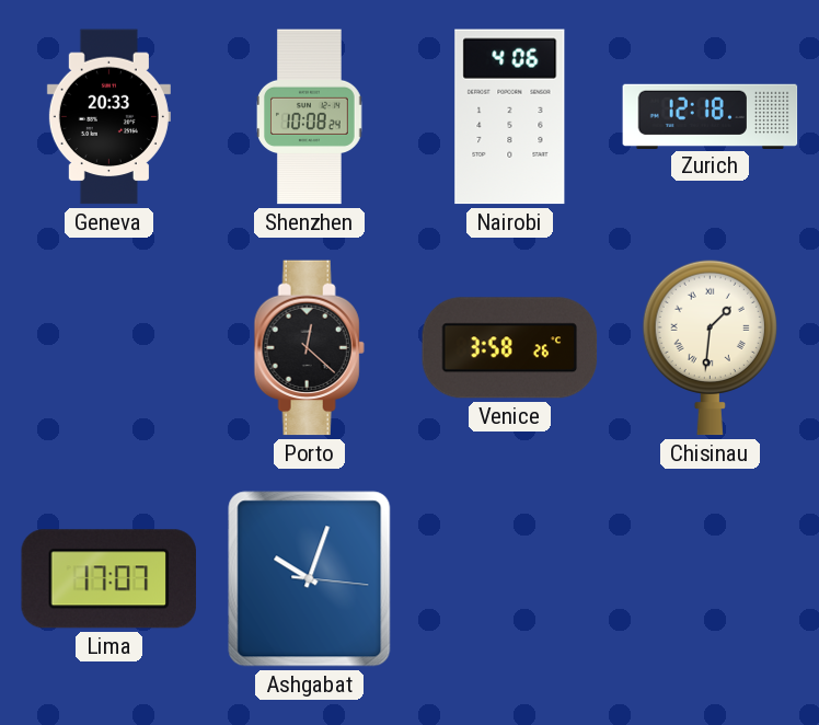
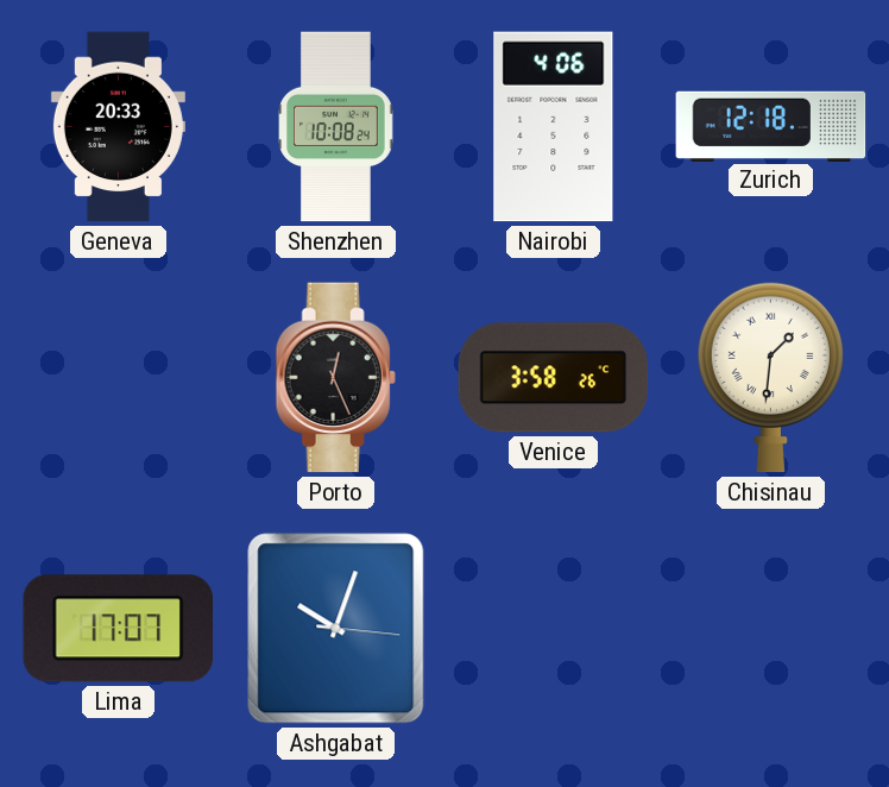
Porto: 12:22 -> 12:26 (335, 378)
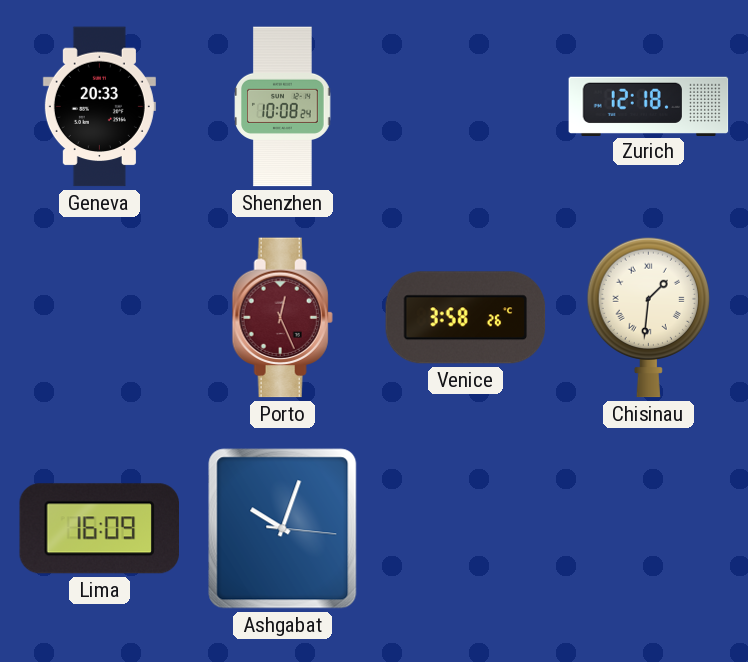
Nairobi: 4:06 -> none (554, 127)
Porto dial: black -> burgundy (282, 318)
Lima: 17:07 -> 16:09 (100, 529)
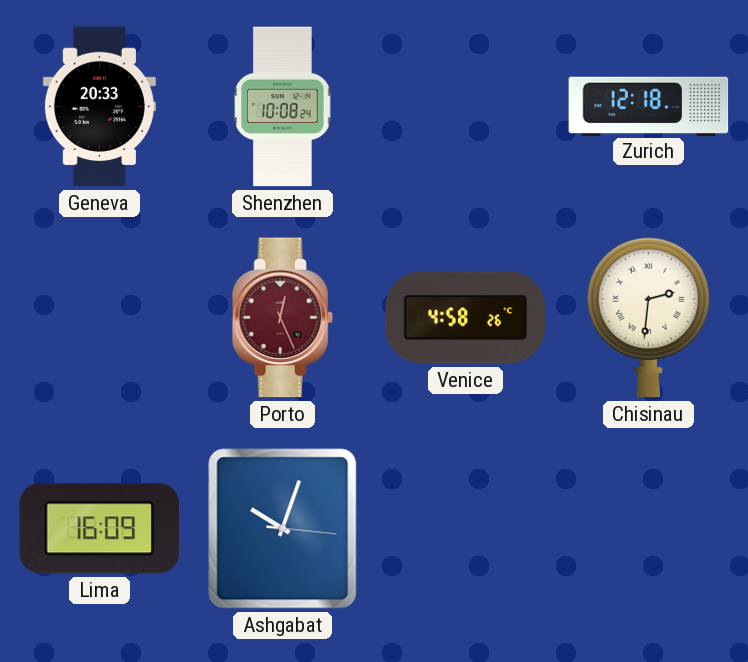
Venice: 3:58 -> 4:58 (466, 318)
Chisinau: 1:31 -> 2:31 (648, 317)
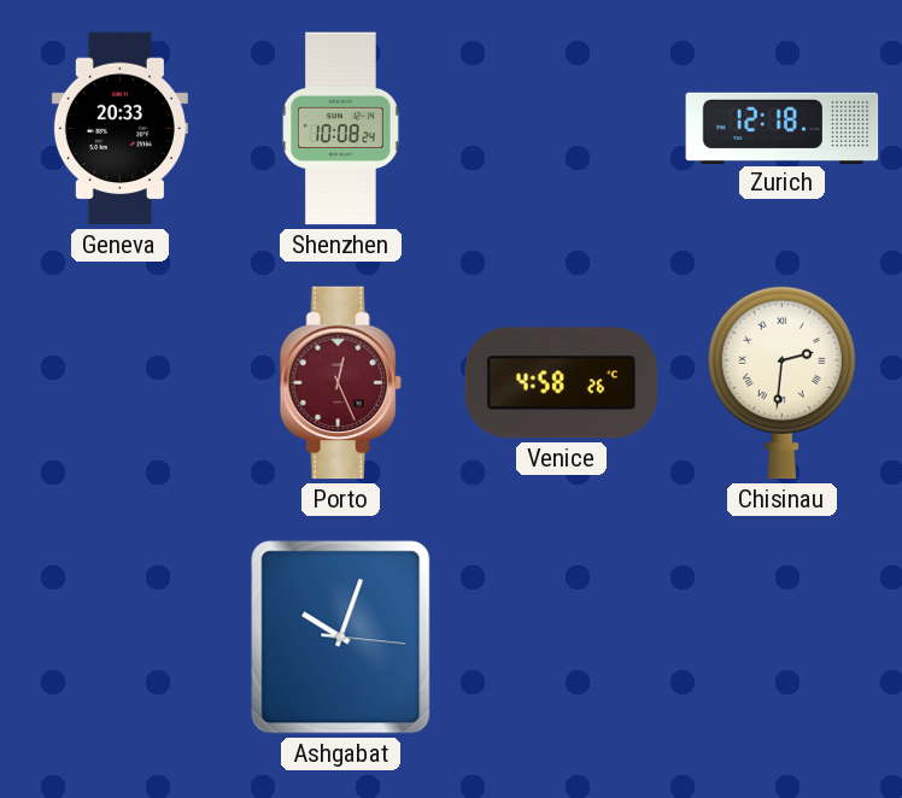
Lima: 16:09 -> none (100, 529)
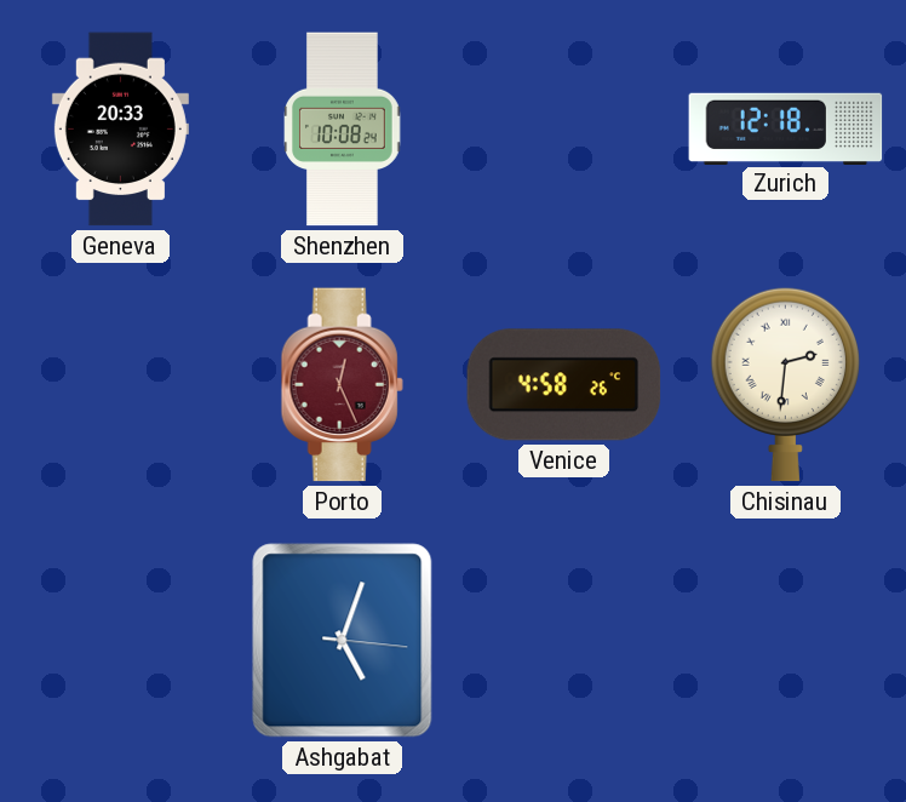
Ashgabat: 10:03 -> 5:03 (343, 641)
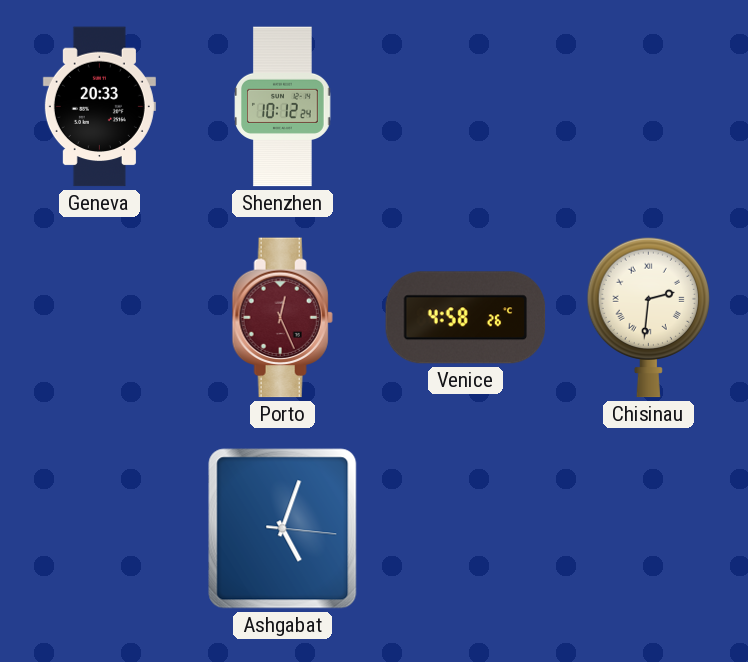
Shenzhen: 10:08 -> 10:12 (283, 107)
Zurich: 12:18 -> none (786, 128)
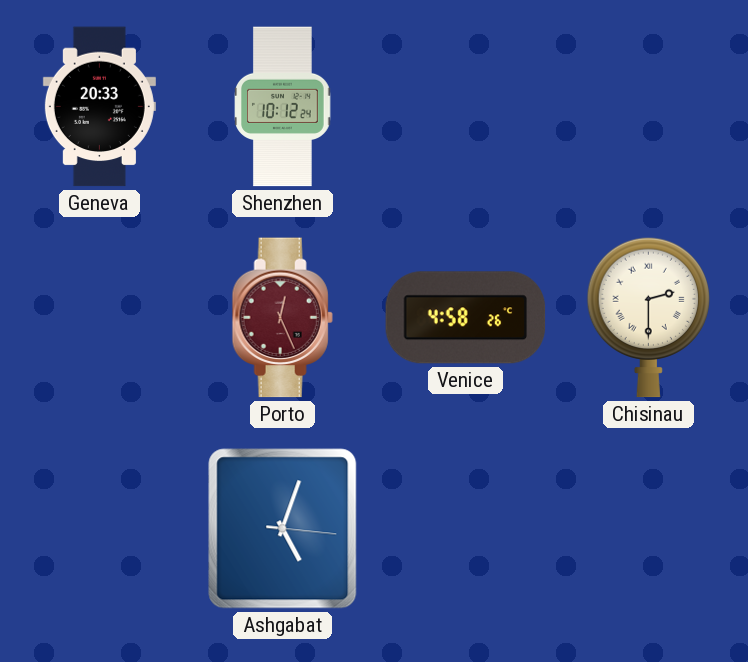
Chisinau: 2:31 -> 2:30 (648, 317)
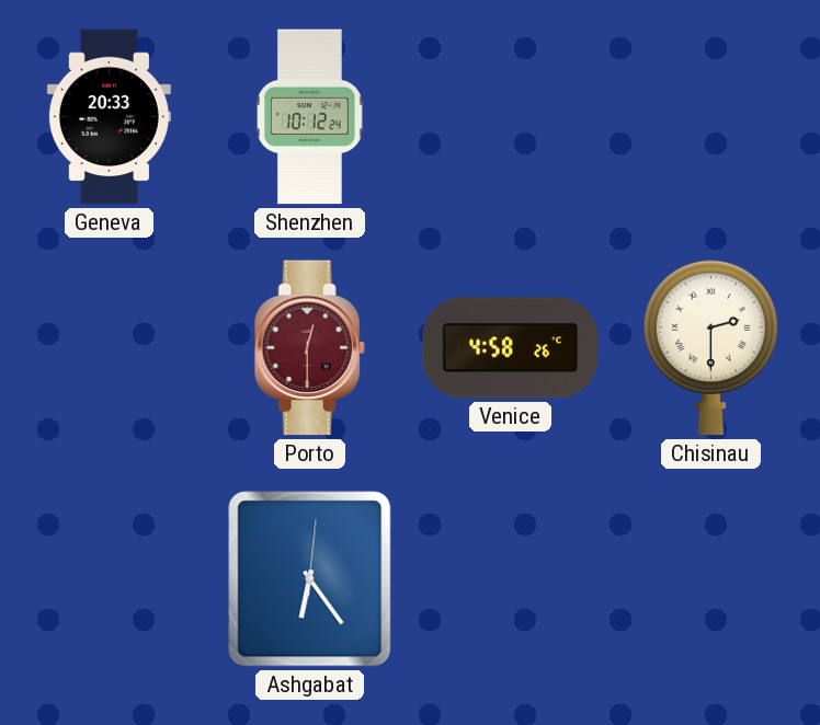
Porto: 12:26 -> 12:30 (309, 348)
Ashgabat: 5:03 -> 6:24 (310, 579)
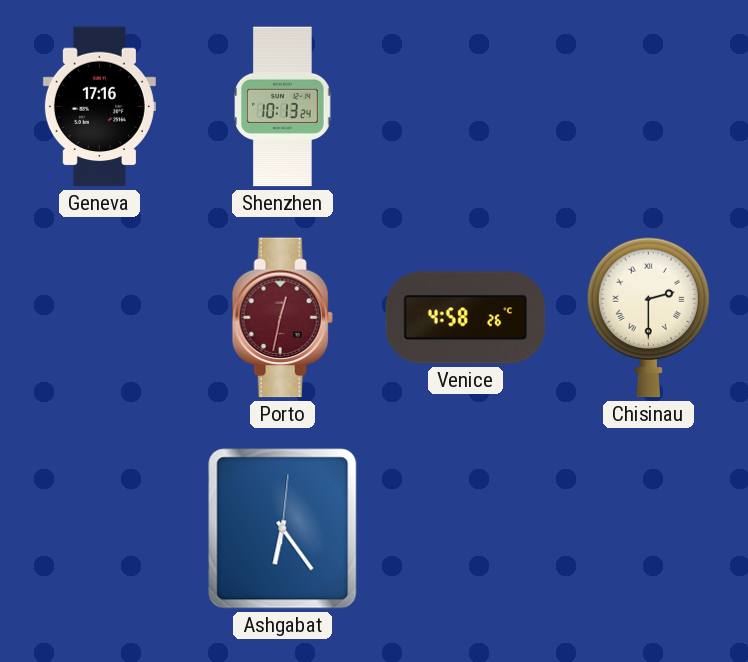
Geneva: 20:33 -> 17:16 (99, 107)
Shenzhen: 10:12 -> 10:13 (283, 107)
Porto: 12:30 -> 12:32 (282, 318)
